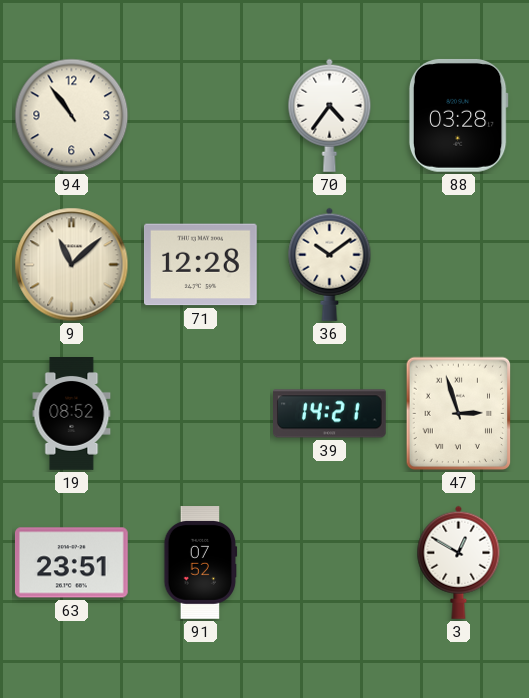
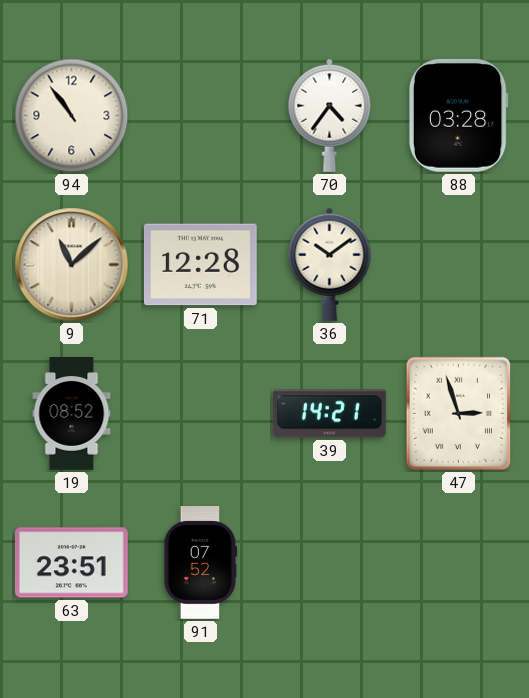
3: 12:50 -> none (459, 562)
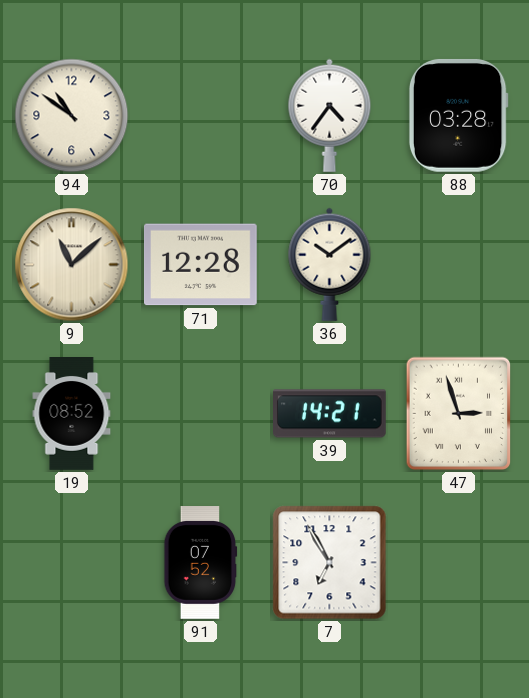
94: 10:54 -> 10:51 (72, 116)
63: 23:51 -> none (72, 563)
7: none -> 6:55 (330, 563)
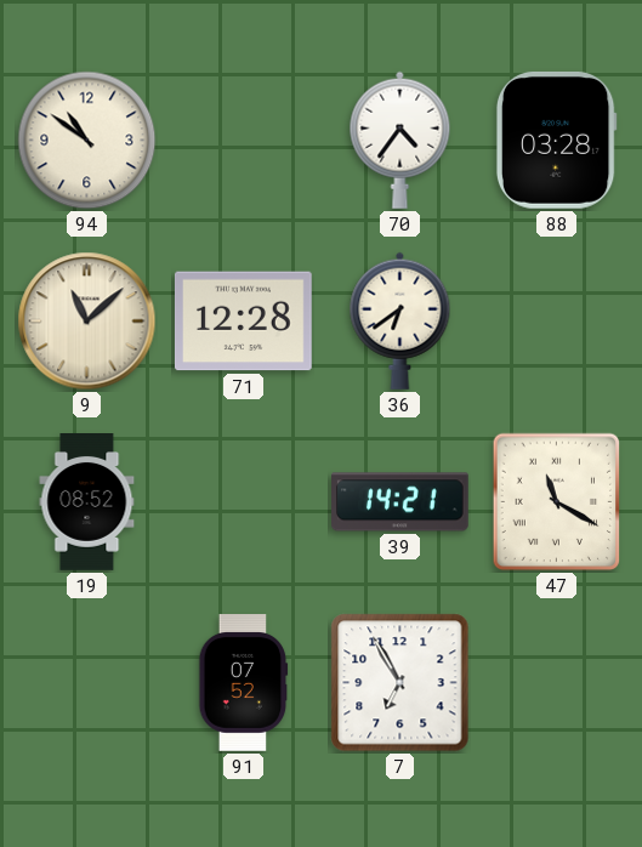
36: 10:09 -> 6:39 (400, 320)
47: 2:57 -> 11:20 (557, 502)
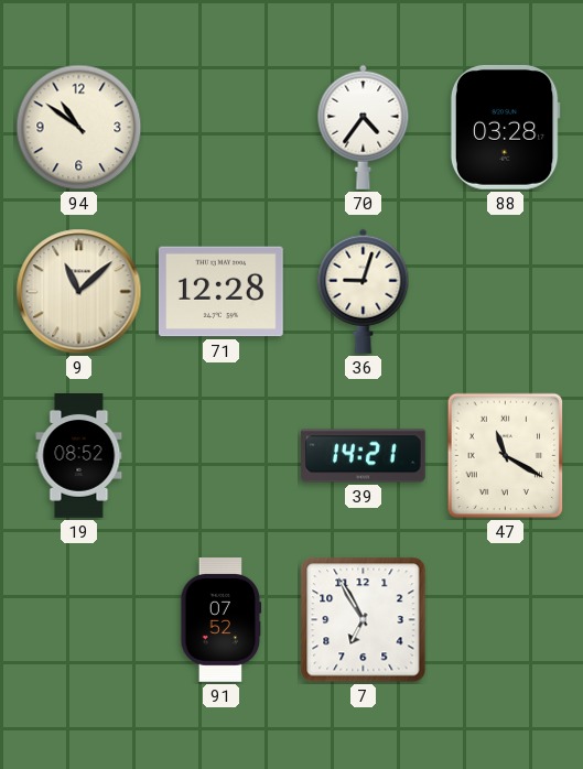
36: 6:39 -> 9:03 (364, 291)
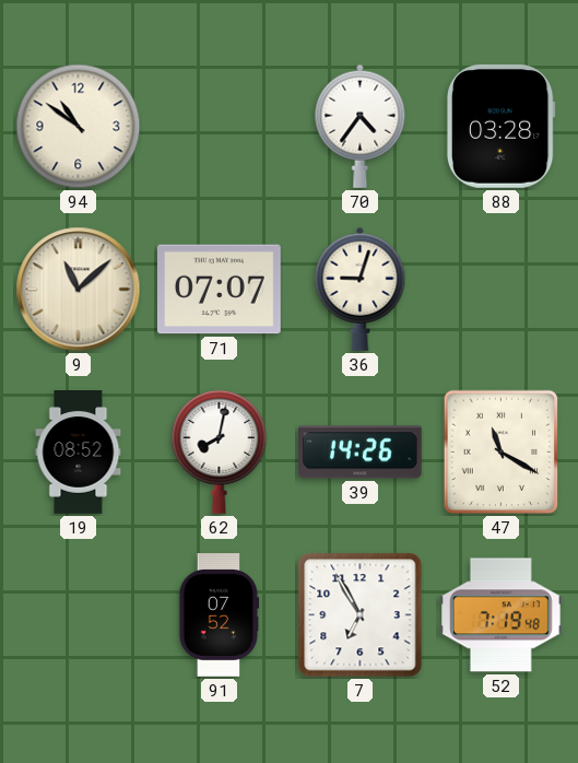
71: 12:28 -> 07:07 (220, 290)
62: none -> 8:02 (220, 451)
39: 14:21 -> 14:26 (361, 453)
52: none -> 7:19 (500, 615)
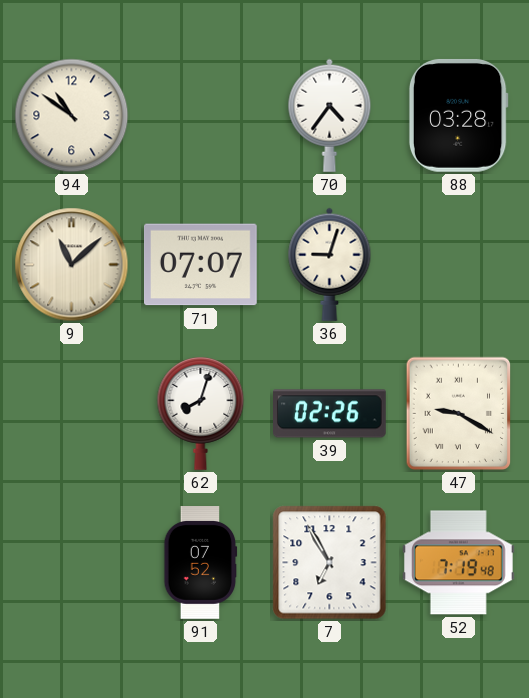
19: 08:52 -> none (79, 453)
62: 8:02 -> 8:03 (201, 413)
39: 14:26 -> 02:26 (330, 414)
47: 11:20 -> 9:20 (459, 414)
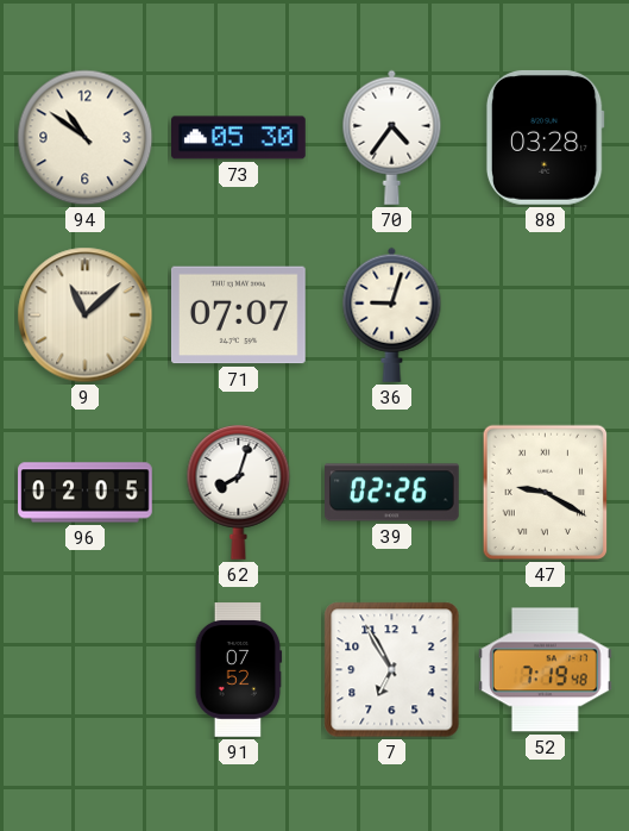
73: none -> 05:30 (239, 138)
96: none -> 02:05 (86, 493)
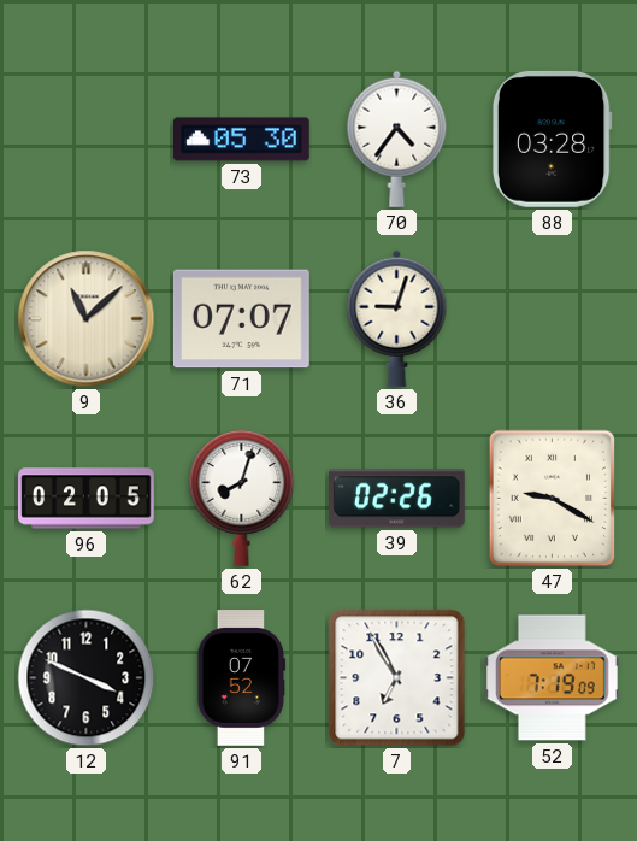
94: 10:51 -> none (86, 138)
12: none -> 3:49 (87, 678)
52: 7:19:48 -> 7:19:09 (552, 678)
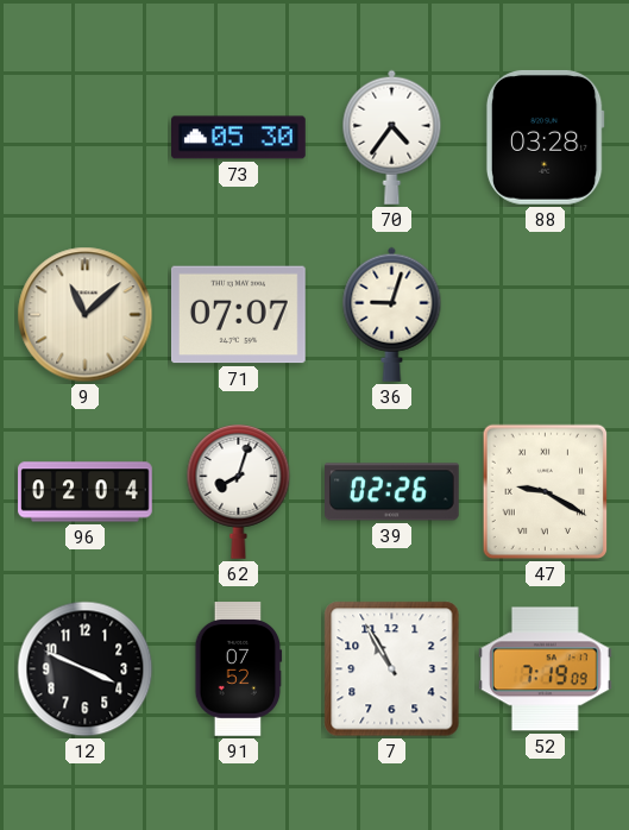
96: 02:05 -> 02:04 (86, 492)
7: 6:55 -> 10:55 (392, 669)
